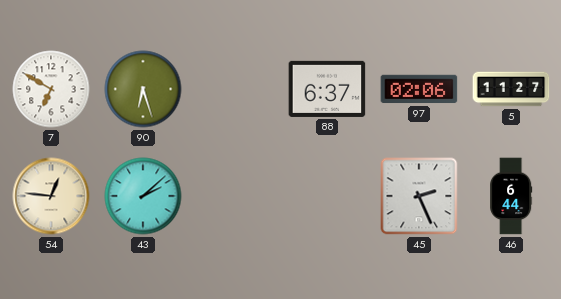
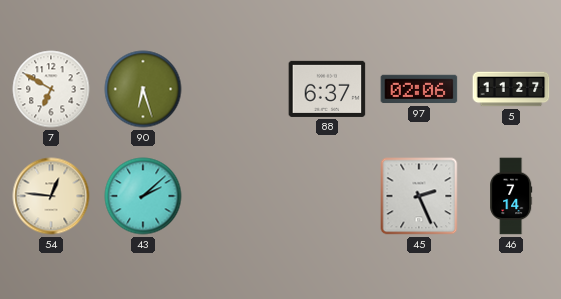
46: 6:44 -> 7:14 (511, 196)
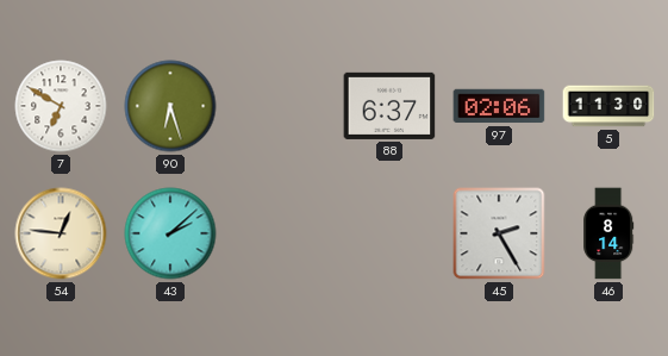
5: 11:27 -> 11:30 (608, 106)
45: 2:26 -> 2:25 (499, 233)
46: 7:14 -> 8:14 (608, 233)
